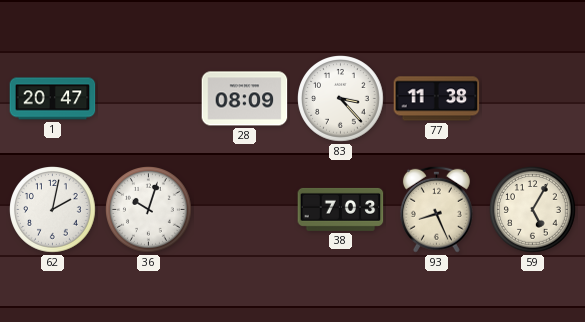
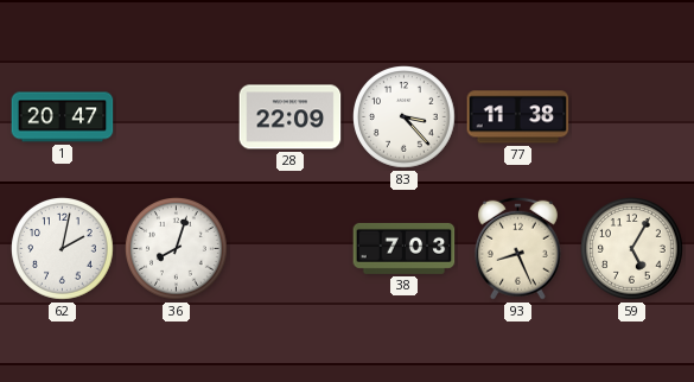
28: 08:09 -> 22:09 (291, 117)
36: 10:03 -> 8:03 (177, 249)
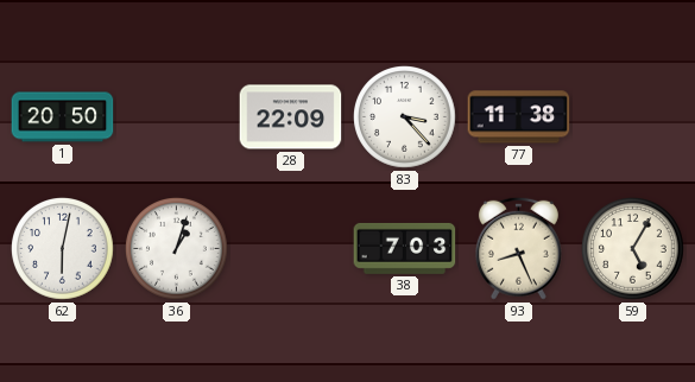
1: 20:47 -> 20:50 (63, 117)
62: 2:02 -> 6:02 (63, 249)
36: 8:03 -> 1:03 (177, 249)
